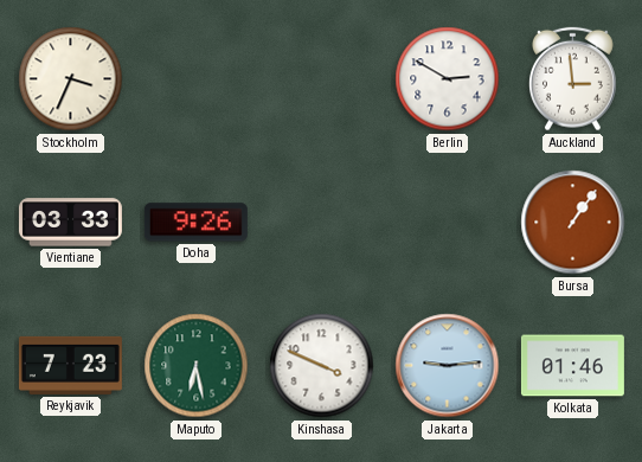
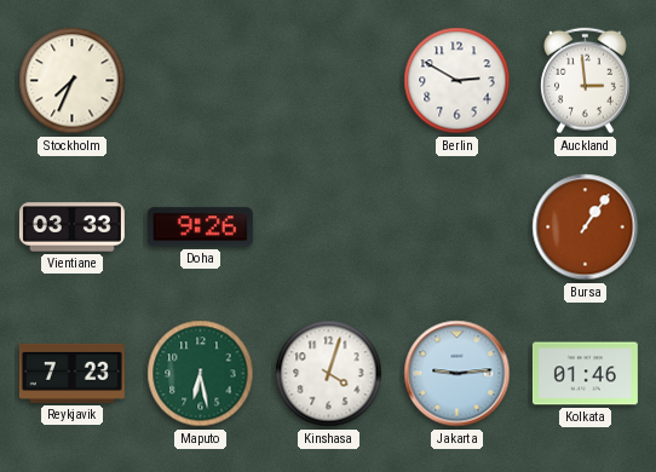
Stockholm: 3:34 -> 7:34 (73, 81)
Kinshasa: 3:49 -> 4:03 (329, 374)
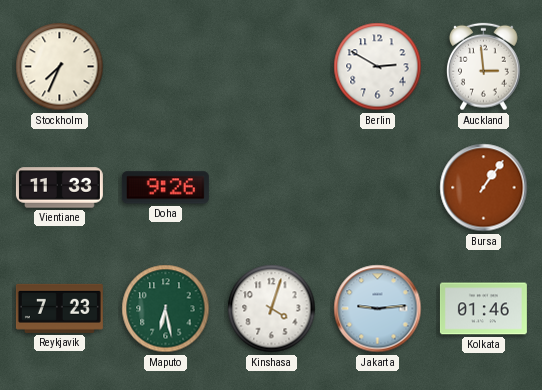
Vientiane: 03:33 -> 11:33 (59, 188)
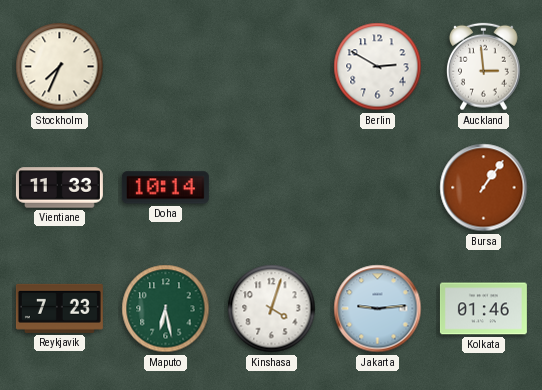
Doha: 9:26 -> 10:14 (165, 188)
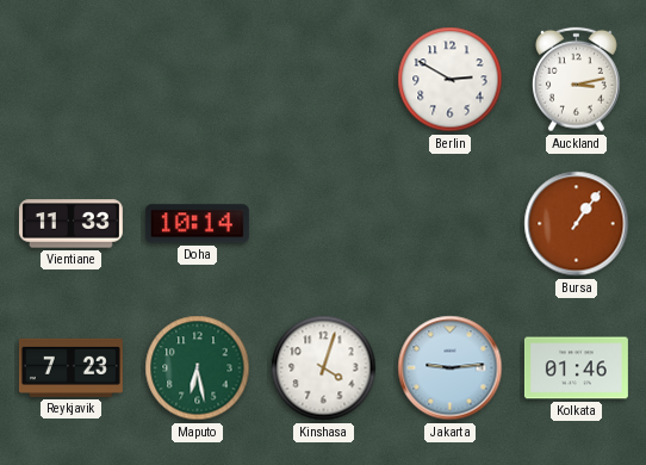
Stockholm: 7:34 -> none (60, 67)
Auckland: 2:59 -> 3:13 (577, 80)
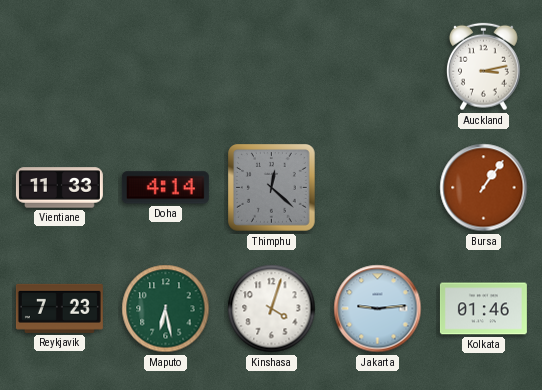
Berlin: 2:50 -> none (451, 80)
Doha: 10:14 -> 4:14 (165, 188)
Thimphu: none -> 12:22 (272, 188)
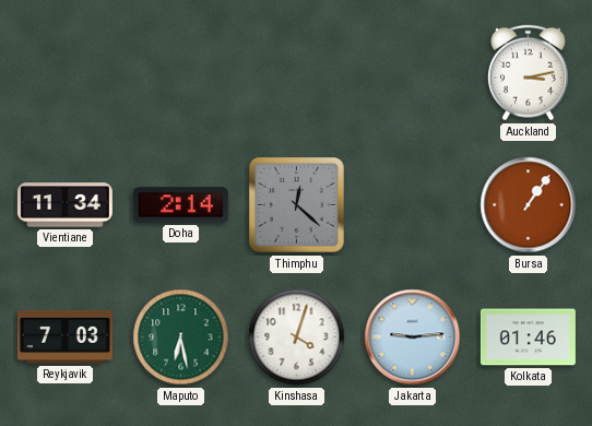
Vientiane: 11:33 -> 11:34 (64, 205)
Doha: 4:14 -> 2:14 (180, 205)
Reykjavik: 7:23 -> 7:03 (64, 336)
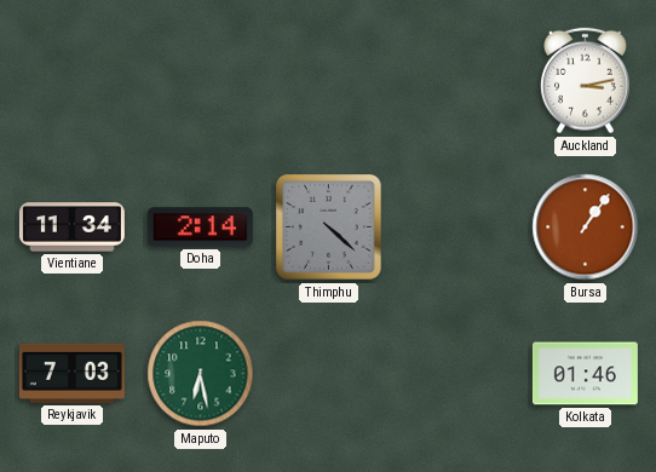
Thimphu: 12:22 -> 4:22 (329, 228)
Kinshasa: 4:03 -> none (297, 338)
Jakarta: 9:14 -> none (413, 338)
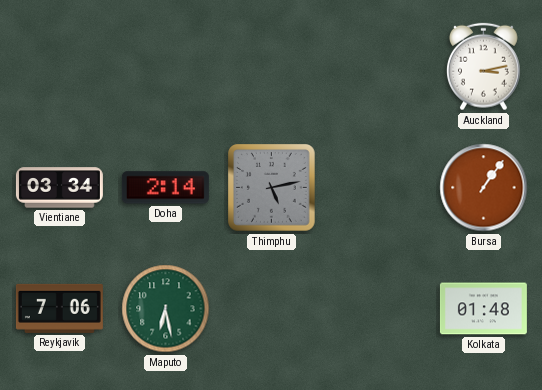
Vientiane: 11:34 -> 03:34 (59, 188)
Thimphu: 4:22 -> 5:13 (272, 188)
Reykjavik: 7:03 -> 7:06 (59, 308)
Kolkata: 01:46 -> 01:48 (483, 309)
